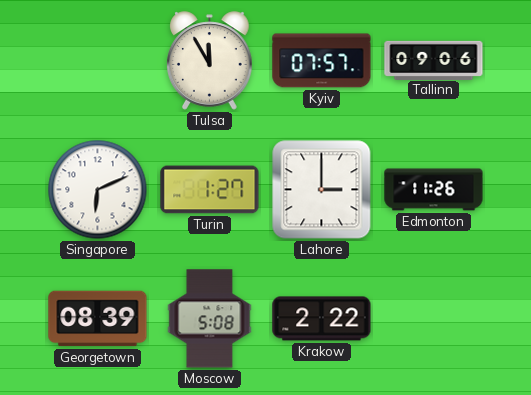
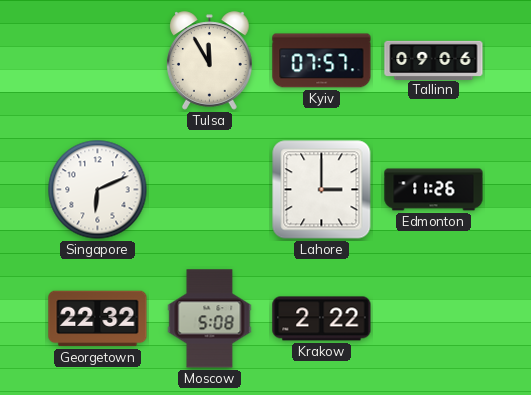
Turin: 1:27 -> none (210, 190)
Georgetown: 08:39 -> 22:32 (98, 319)
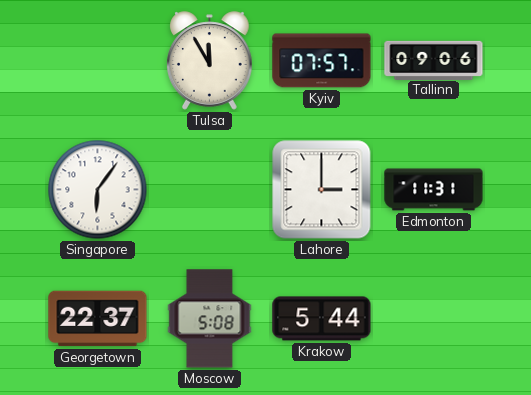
Singapore: 6:11 -> 6:06 (98, 190)
Edmonton: 11:26 -> 11:31 (434, 190)
Georgetown: 22:32 -> 22:37 (98, 319)
Krakow: 2:22 -> 5:44 (322, 319)
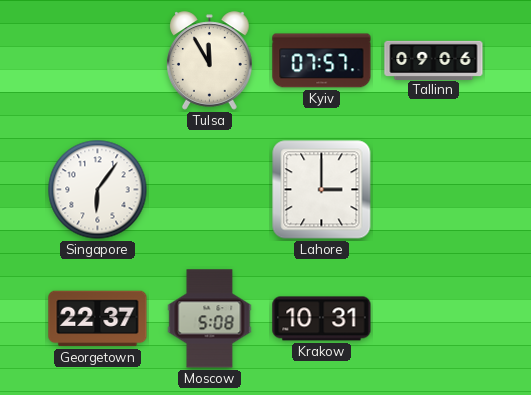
Edmonton: 11:31 -> none (434, 190)
Krakow: 5:44 -> 10:31 (322, 319)
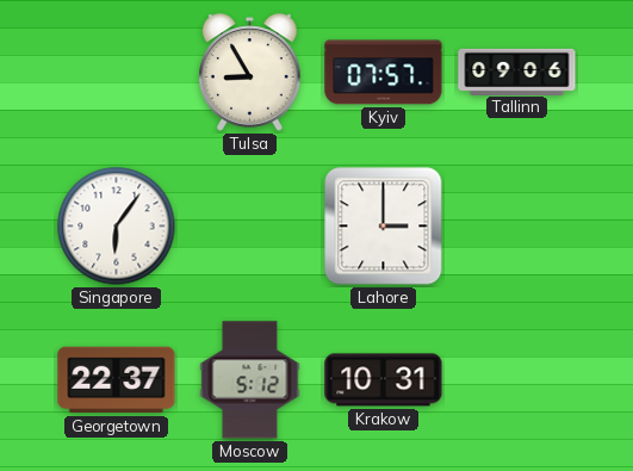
Tulsa: 11:55 -> 8:55 (250, 73)
Moscow: 5:08 -> 5:12 (250, 380)
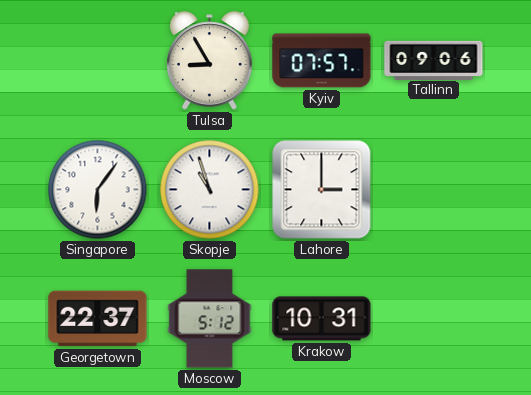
Skopje: none -> 10:57 (210, 190)
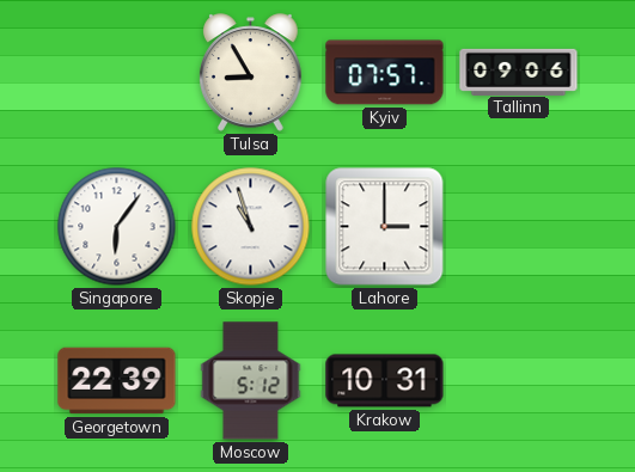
Georgetown: 22:37 -> 22:39 (117, 381)
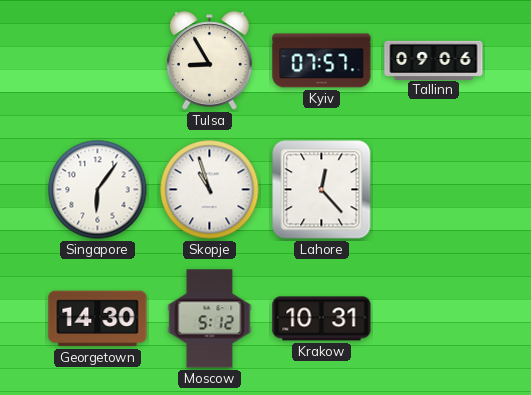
Lahore: 3:00 -> 12:23 (322, 190)
Georgetown: 22:39 -> 14:30 (98, 319)
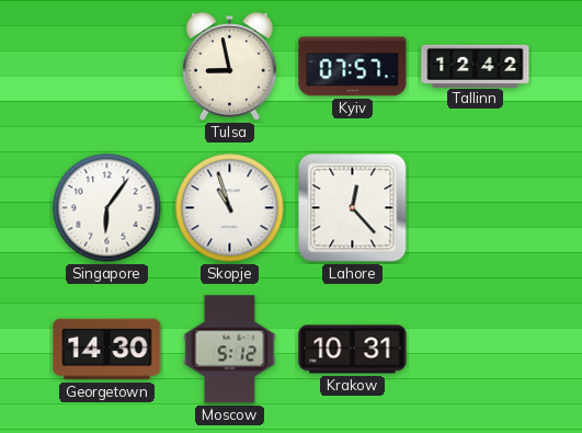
Tulsa: 8:55 -> 8:58 (230, 67)
Tallinn: 09:06 -> 12:42 (476, 66)
